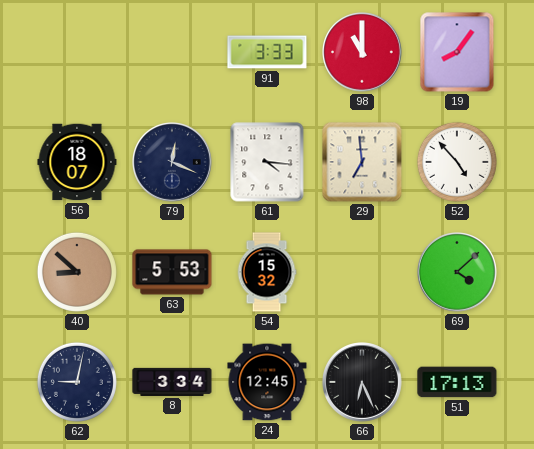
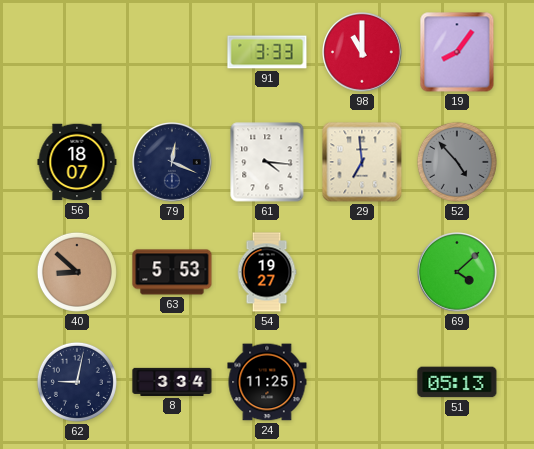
52 dial: white -> grey (457, 162)
54: 15:32 -> 19:27 (267, 272)
24: 12:45 -> 11:25 (267, 382)
66: 6:26 -> none (363, 383)
51: 17:13 -> 05:13 (457, 382)
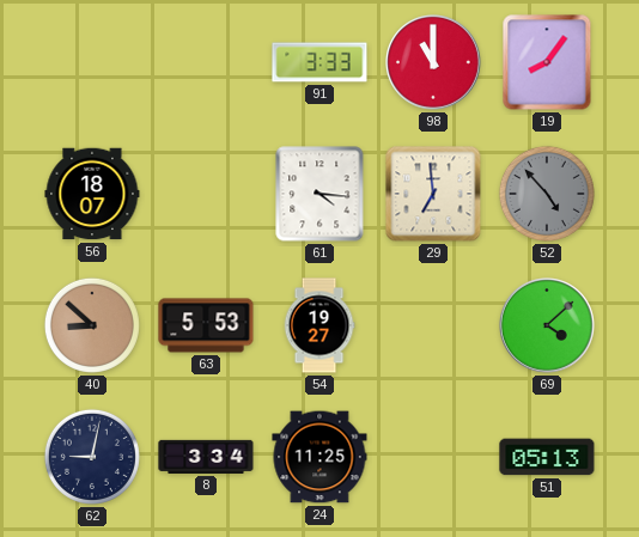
79: 12:19 -> none (173, 163)
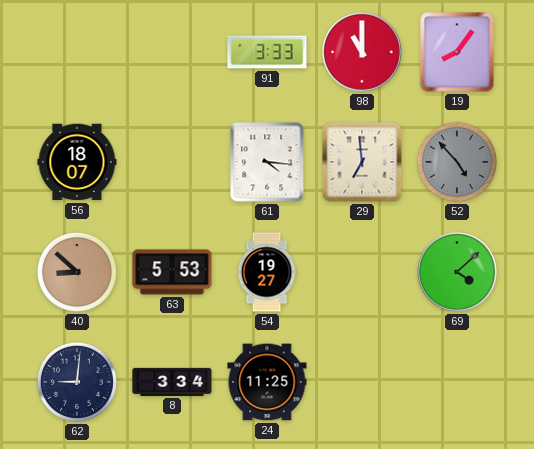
62: 9:02 -> 9:01 (77, 382)
51: 05:13 -> none (547, 457)
